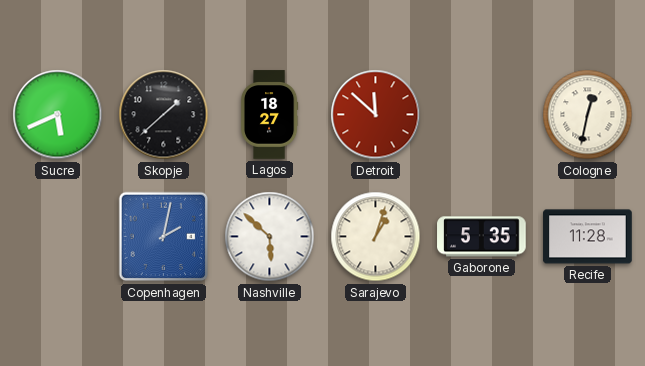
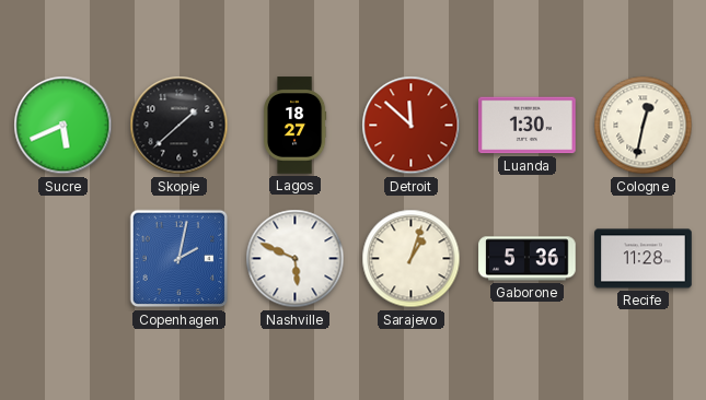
Luanda: none -> 1:30 (528, 126)
Nashville: 5:52 -> 5:49 (296, 259)
Gaborone: 5:35 -> 5:36 (528, 259)
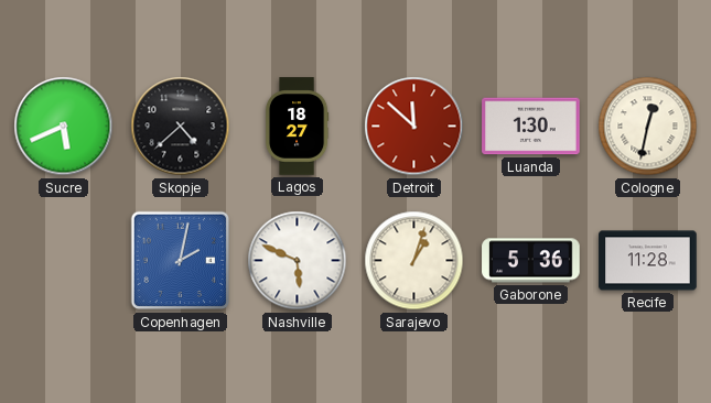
Skopje: 1:38 -> 4:38 (181, 127)
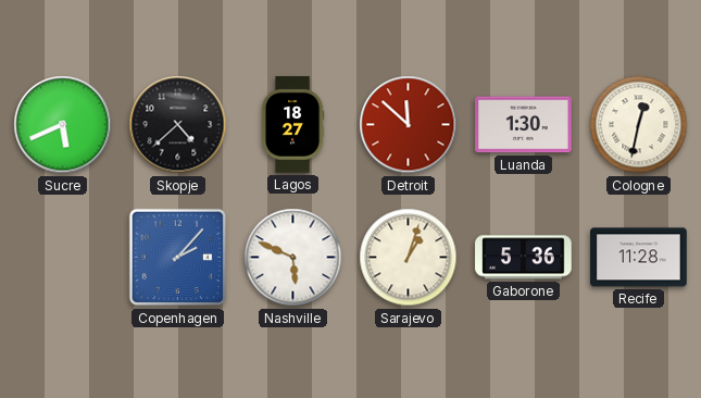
Copenhagen: 2:02 -> 2:07 (178, 258)
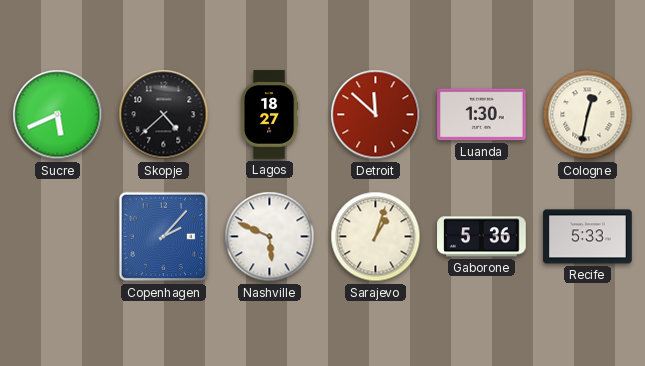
Recife: 11:28 -> 5:33 (588, 237)
